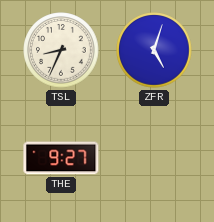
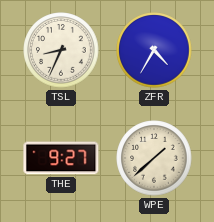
ZFR: 5:03 -> 4:35 (154, 50)
WPE: none -> 1:38 (154, 158)
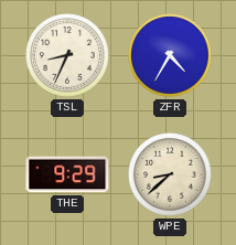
THE: 9:27 -> 9:29 (67, 174)
WPE: 1:38 -> 8:38 (170, 174)
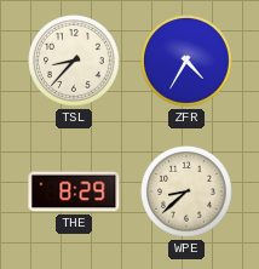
TSL: 8:34 -> 8:37 (74, 61)
THE: 9:29 -> 8:29 (74, 191)
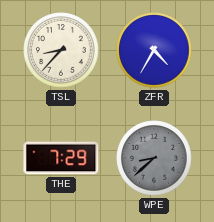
THE: 8:29 -> 7:29 (61, 158)
WPE dial: cream -> grey (154, 158)
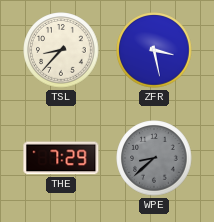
ZFR: 4:35 -> 3:28 (154, 50)
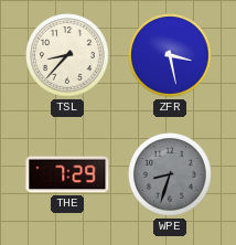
WPE: 8:38 -> 8:33 (170, 174)
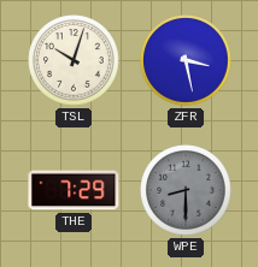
TSL: 8:37 -> 10:03 (74, 60)
WPE: 8:33 -> 8:30 (186, 190)
